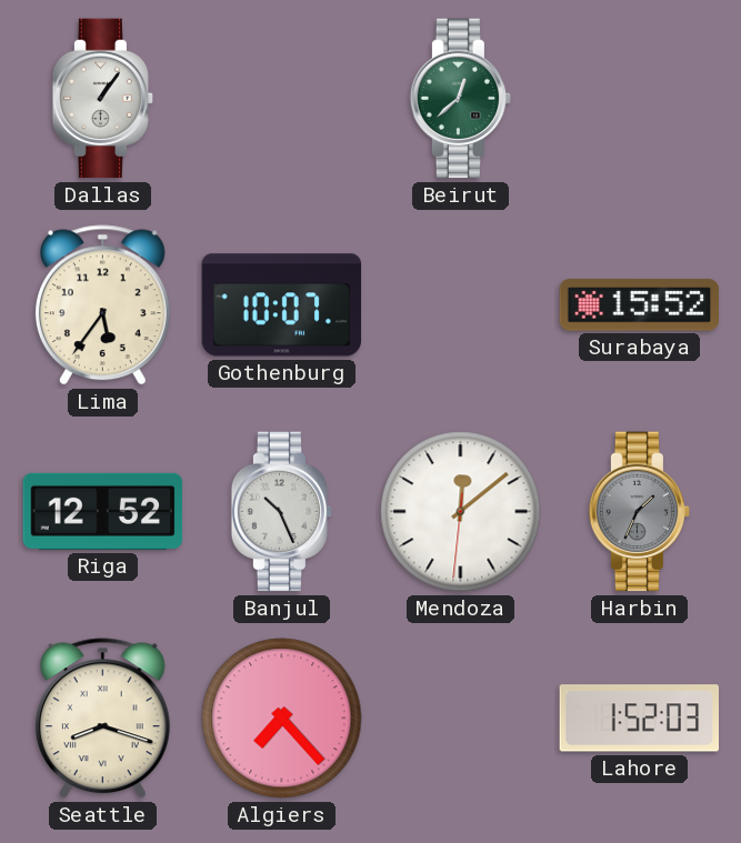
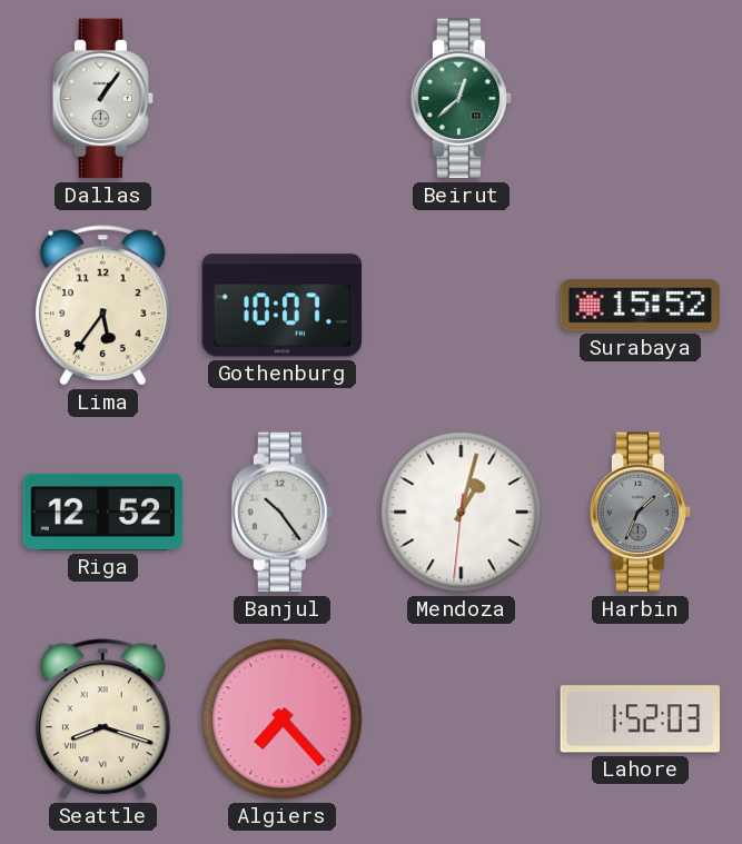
Banjul: 10:26 -> 10:24 (283, 513)
Mendoza: 12:08 -> 1:02 (462, 513)
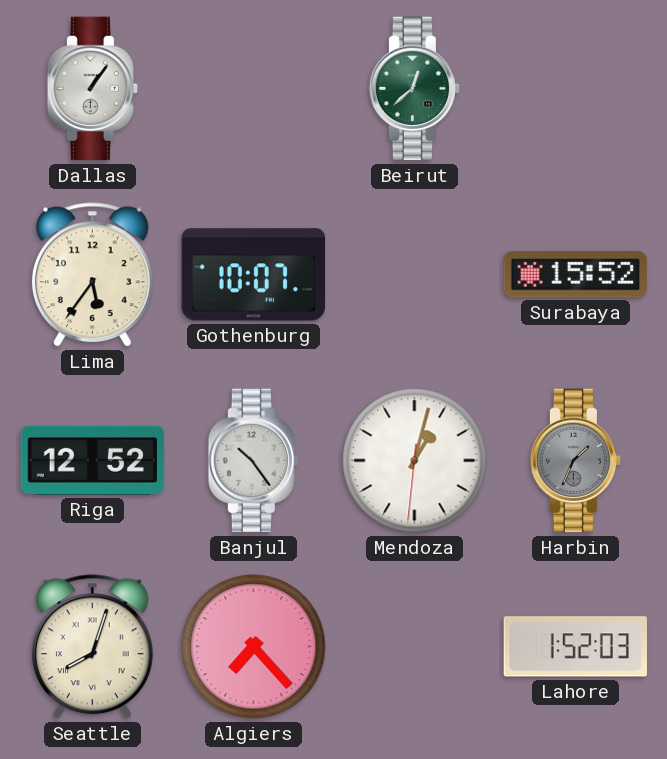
Seattle: 8:18 -> 8:03 (92, 647)
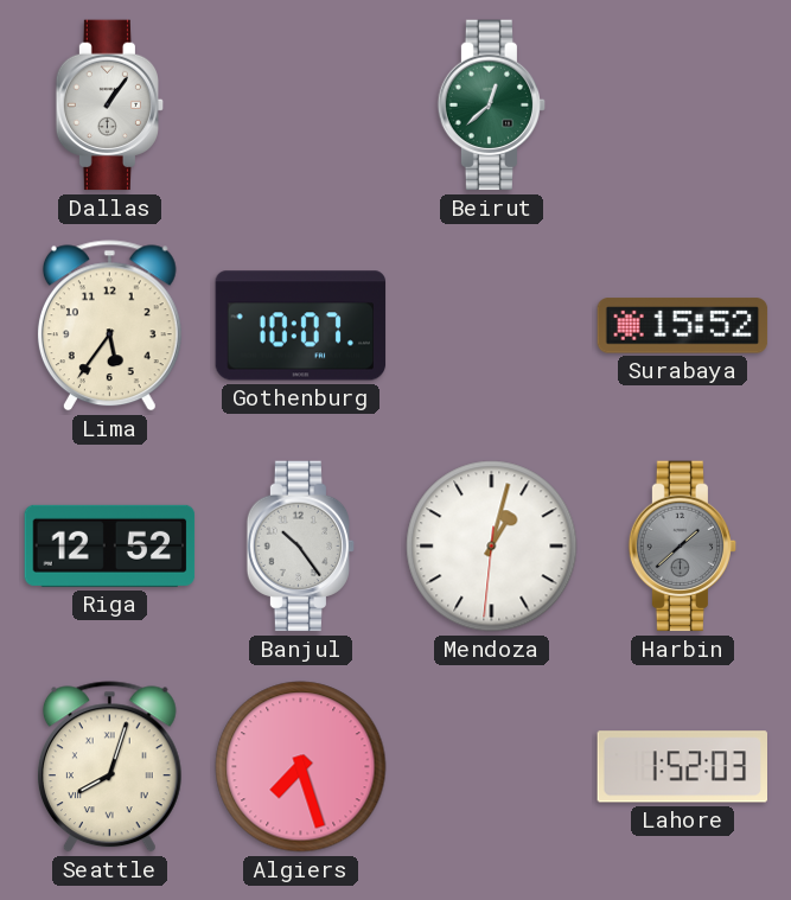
Harbin: 1:34 -> 1:38 (683, 547)
Algiers: 7:23 -> 7:27 (301, 767)
